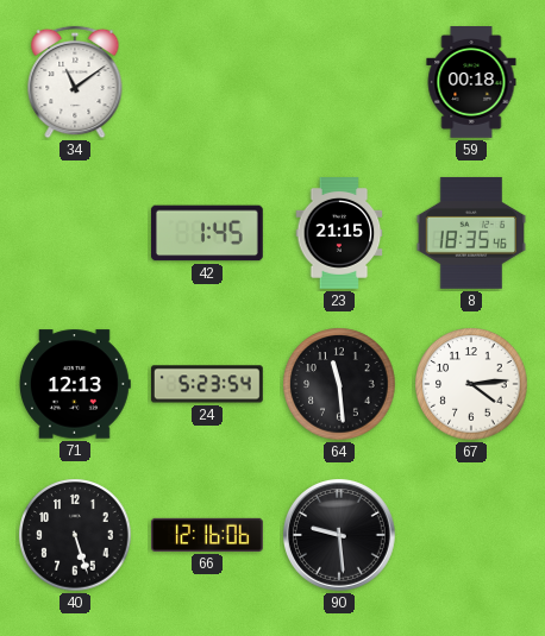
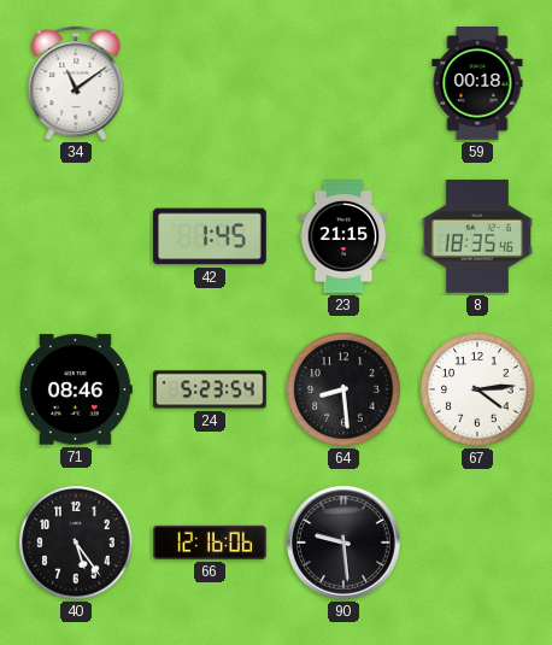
71: 12:13 -> 08:46 (76, 389)
64: 11:29 -> 8:29 (343, 389)
40: 5:27 -> 5:24 (76, 543)
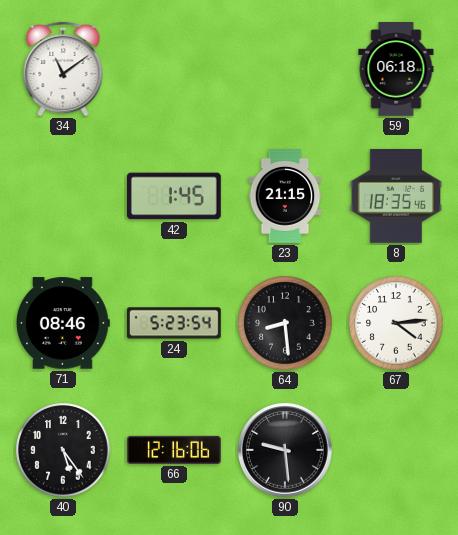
59: 00:18 -> 06:18 (396, 70)
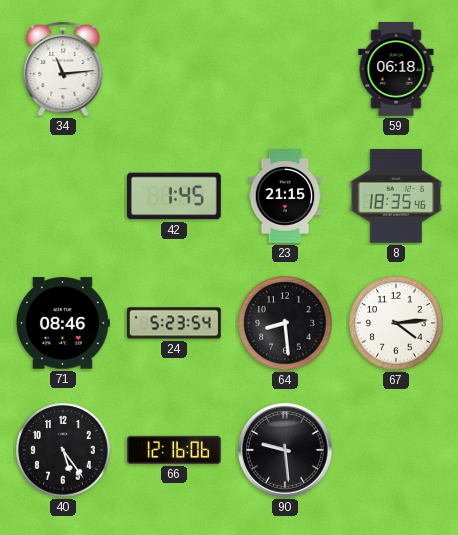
34: 11:09 -> 11:14 (63, 69)
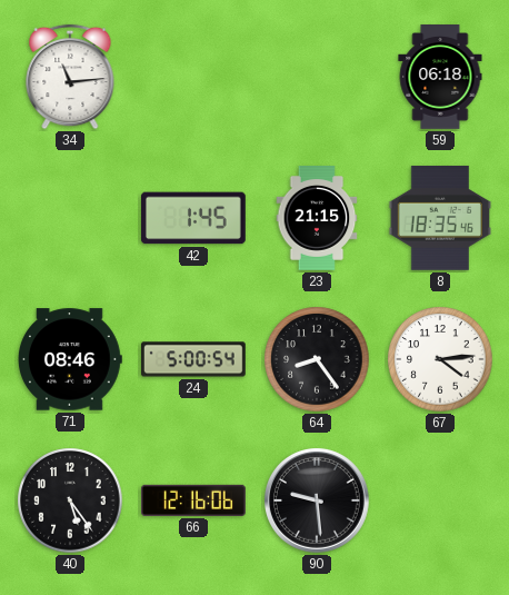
24: 5:23 -> 5:00 (193, 359)
64: 8:29 -> 8:24 (317, 359)
